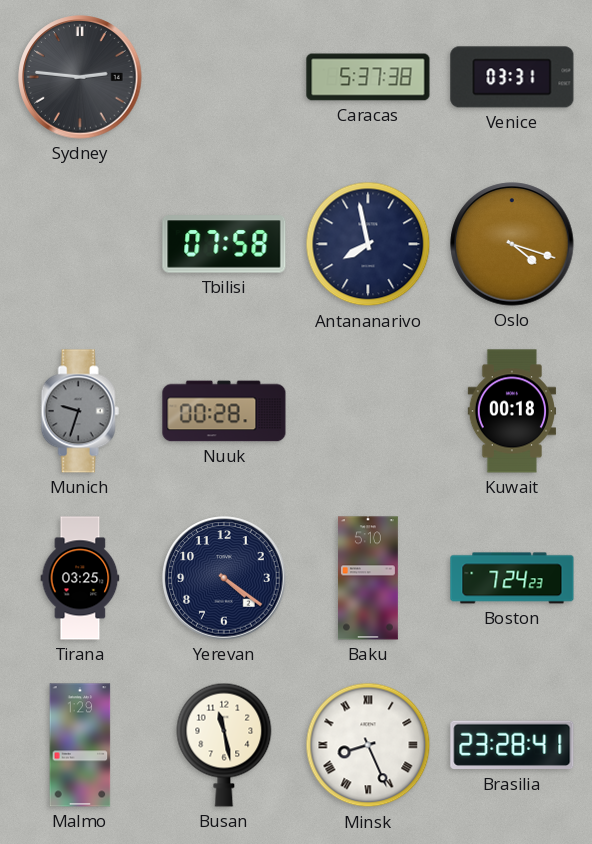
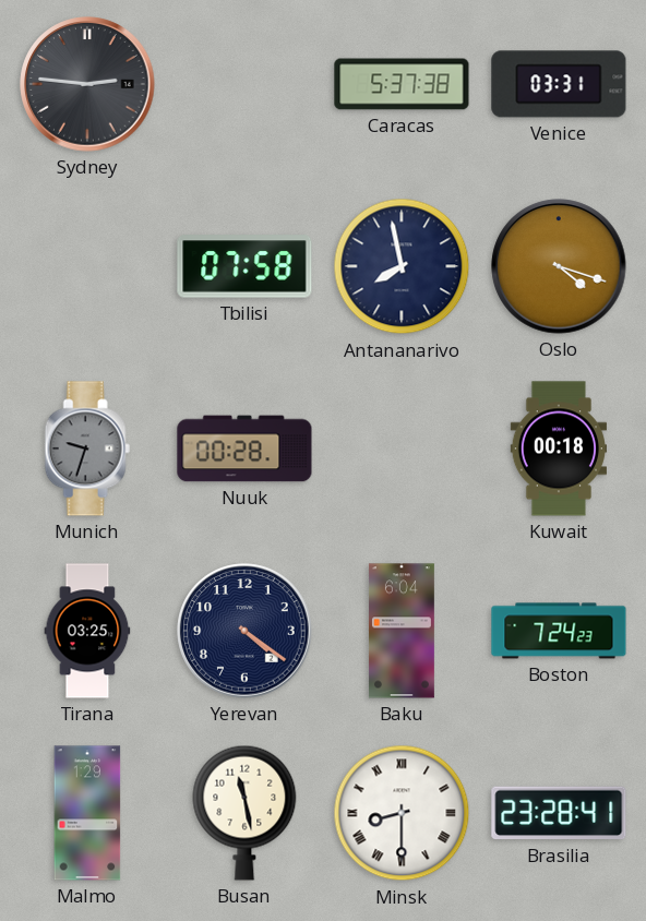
Baku: 5:10 -> 6:04 (402, 631)
Minsk: 8:26 -> 8:30 (402, 813)
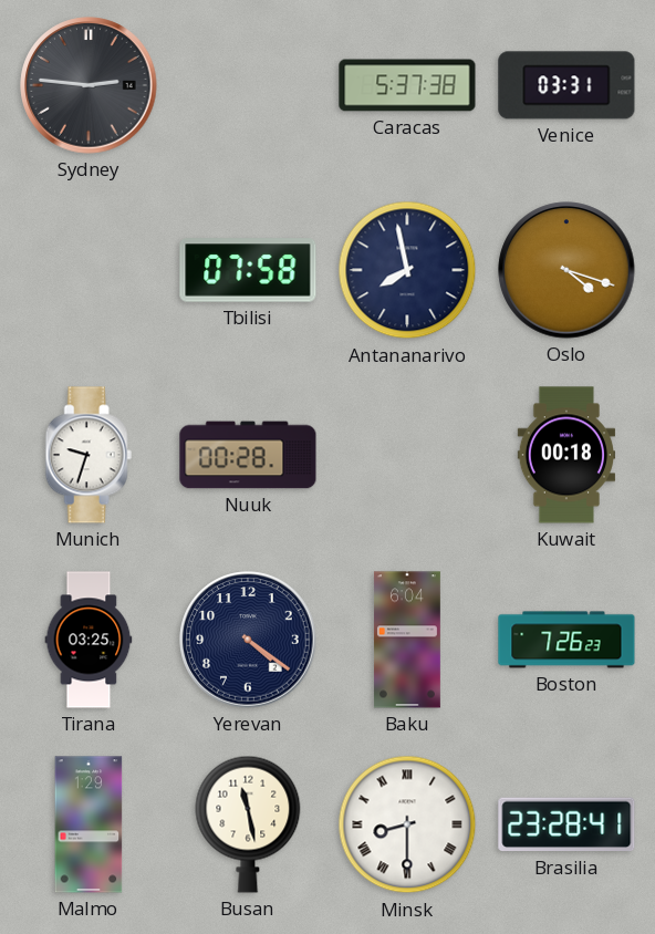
Munich dial: grey -> white (89, 455)
Boston: 7:24 -> 7:26 (566, 640)
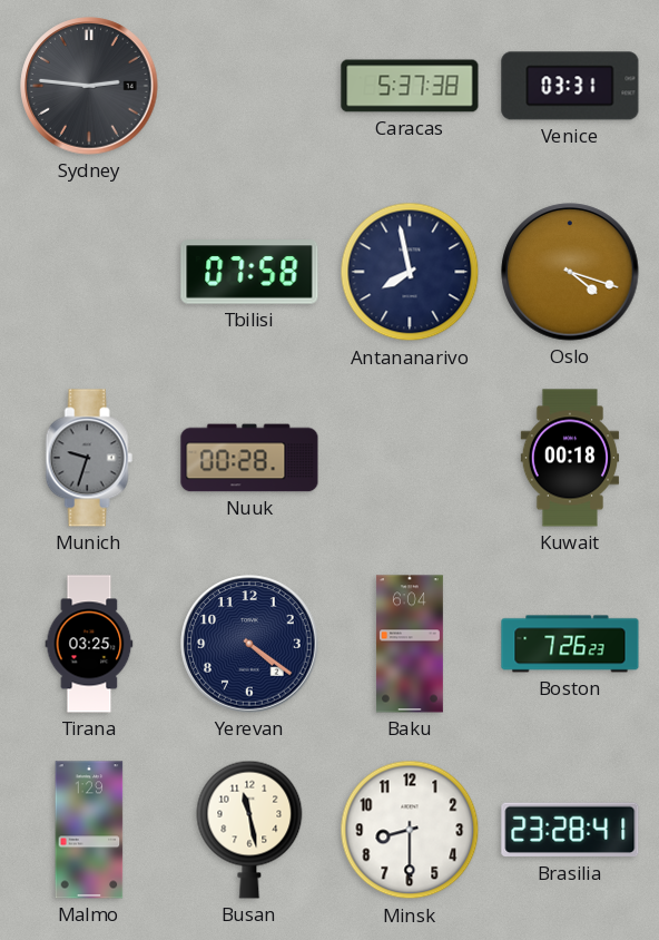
Munich dial: white -> grey (89, 458)
Minsk numerals: Roman -> Arabic (410, 830)
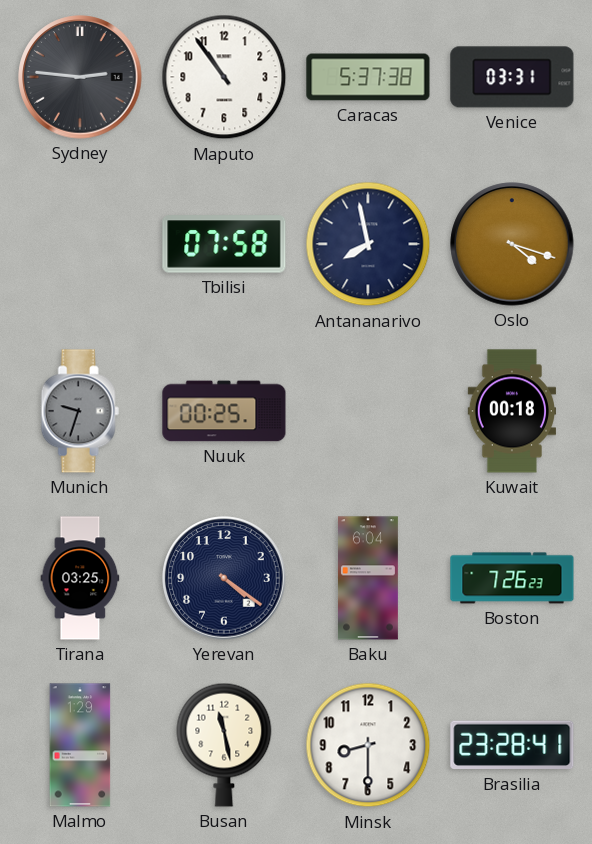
Maputo: none -> 10:54 (224, 77)
Nuuk: 00:28 -> 00:25 (224, 411)
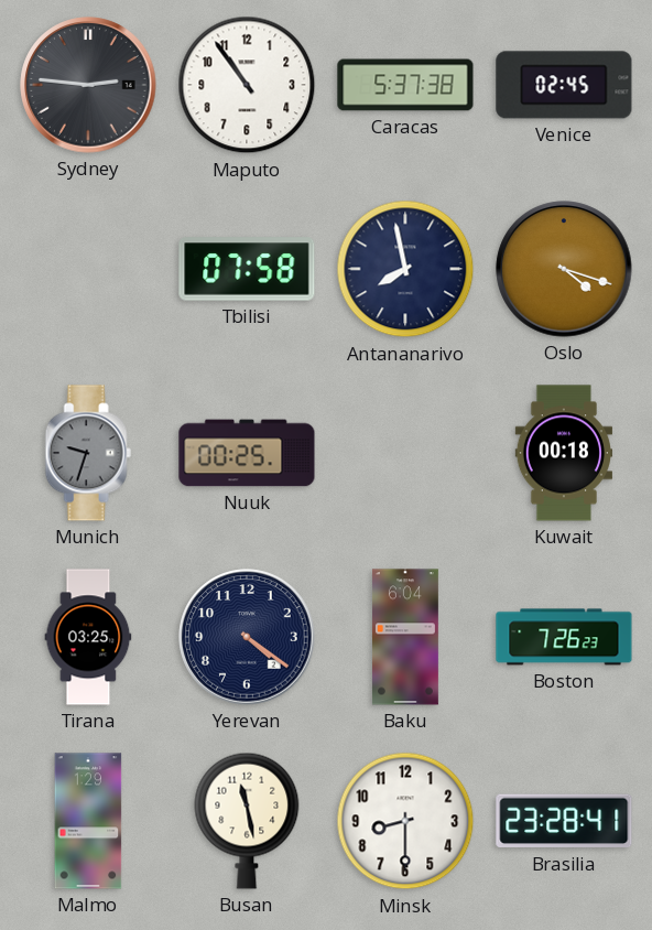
Venice: 03:31 -> 02:45 (564, 85)
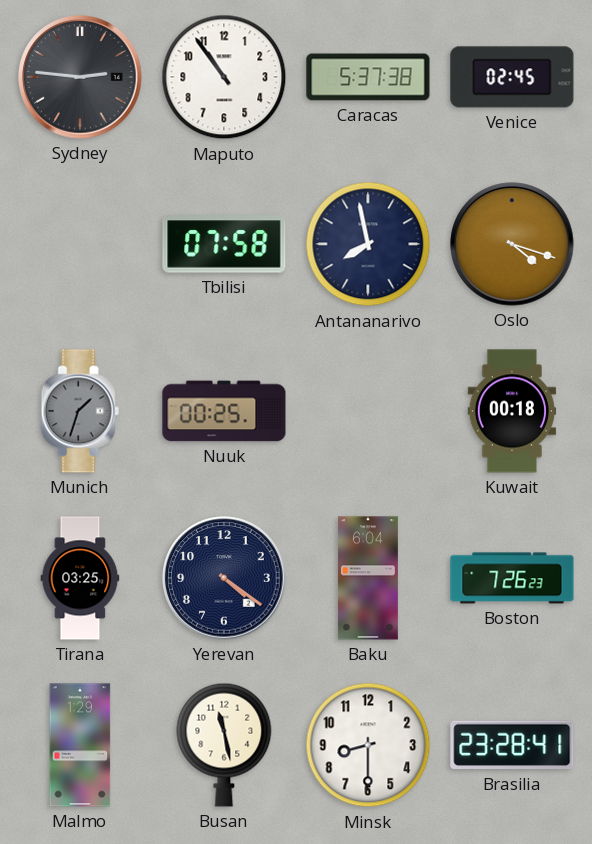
Munich: 9:33 -> 1:33 (80, 411)
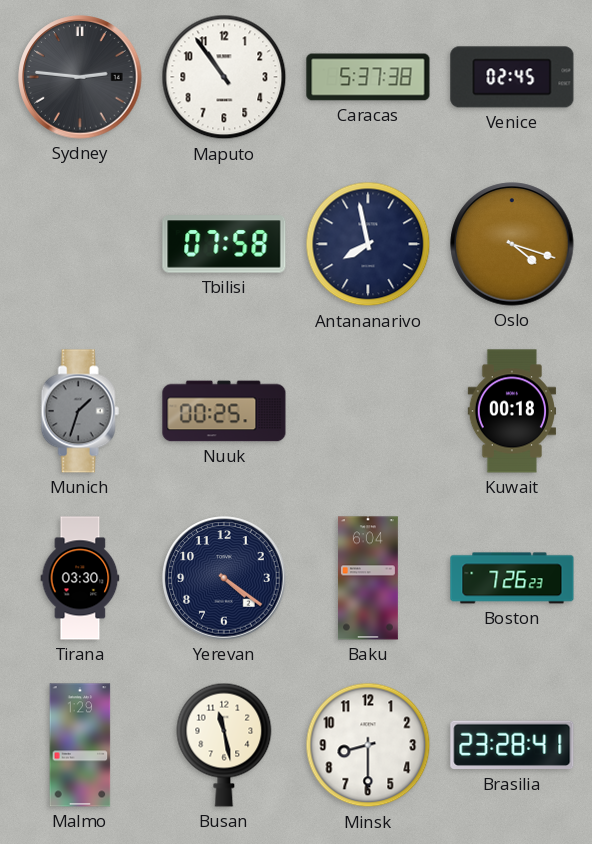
Tirana: 03:25 -> 03:30 (80, 578)
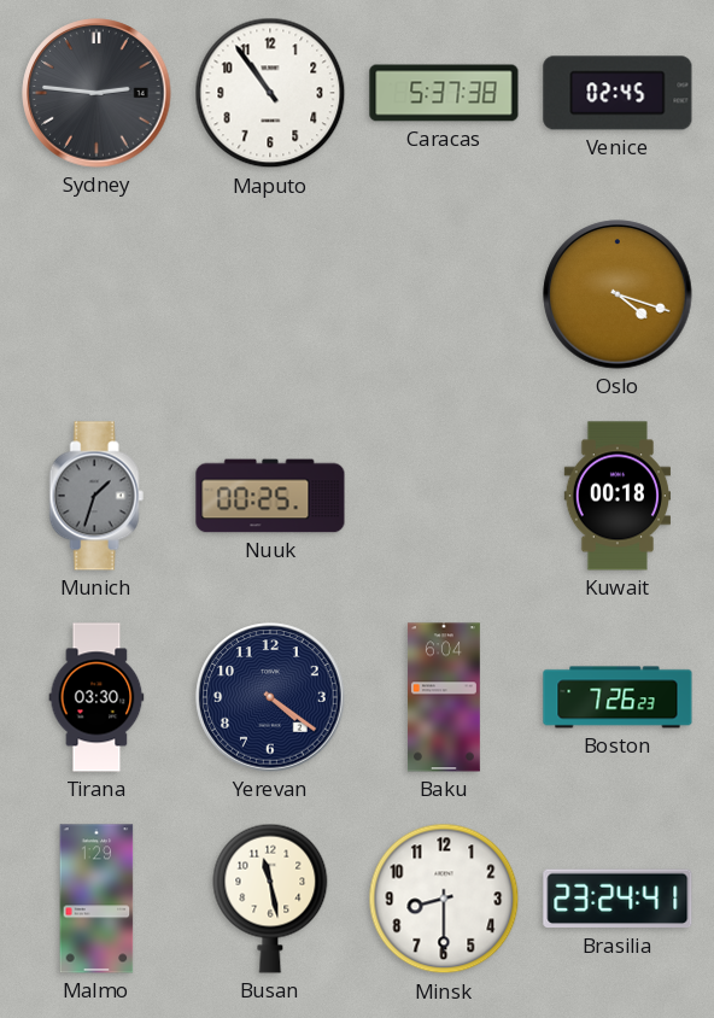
Tbilisi: 07:58 -> none (224, 244)
Antananarivo: 7:58 -> none (368, 244)
Brasilia: 23:28 -> 23:24 (618, 899)
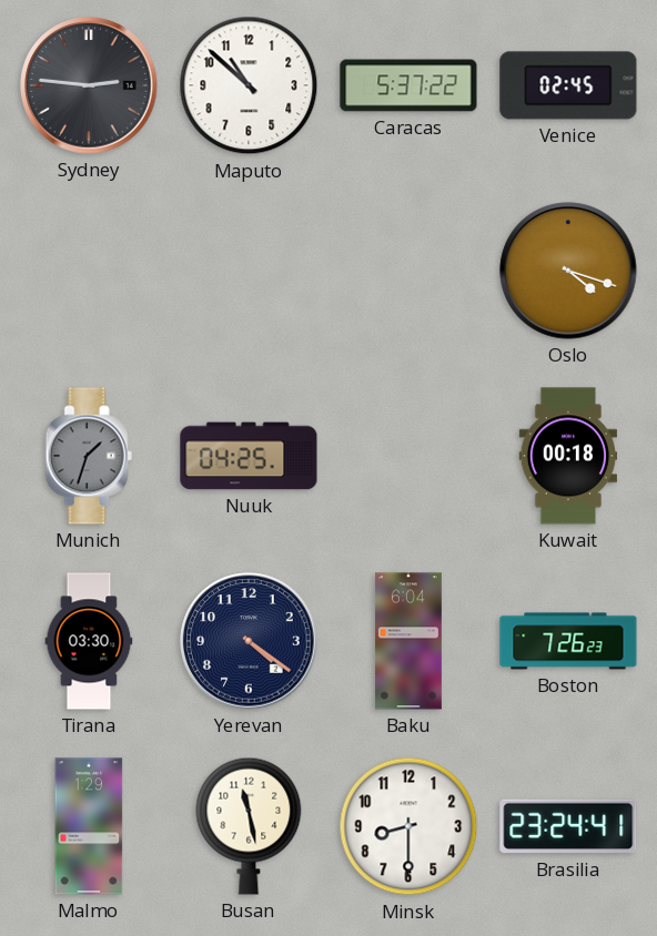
Maputo: 10:54 -> 10:52 (249, 85)
Caracas: 5:37:38 -> 5:37:22 (408, 85)
Nuuk: 00:25 -> 04:25 (249, 456)
